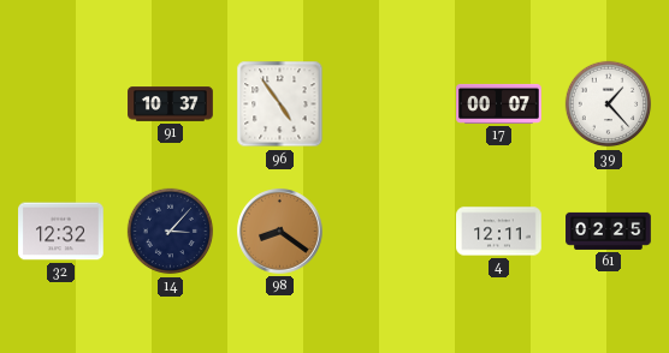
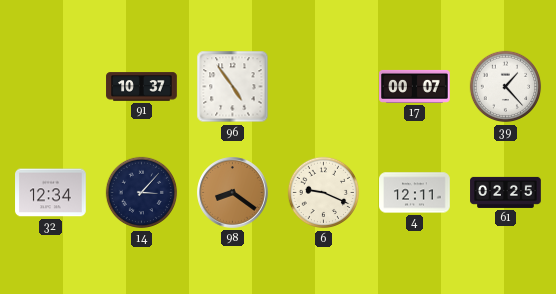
32: 12:32 -> 12:34 (51, 193)
6: none -> 9:19 (324, 193)
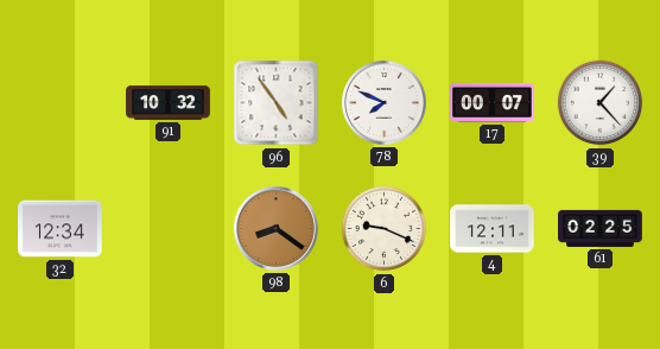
91: 10:37 -> 10:32 (169, 103)
78: none -> 7:49 (385, 103)
14: 3:07 -> none (142, 193)
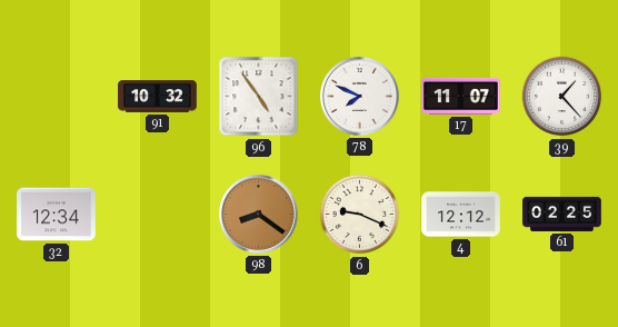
17: 00:07 -> 11:07 (461, 96)
4: 12:11 -> 12:12 (461, 215)
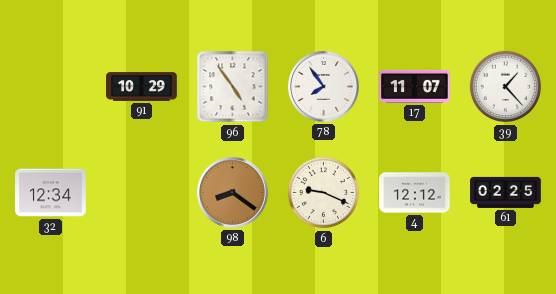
91: 10:32 -> 10:29 (142, 87)
78: 7:49 -> 7:54 (324, 87)
